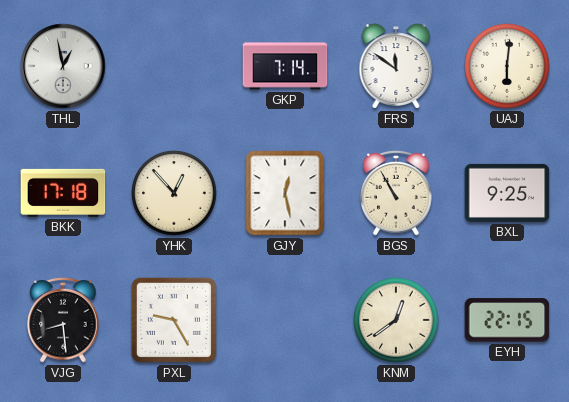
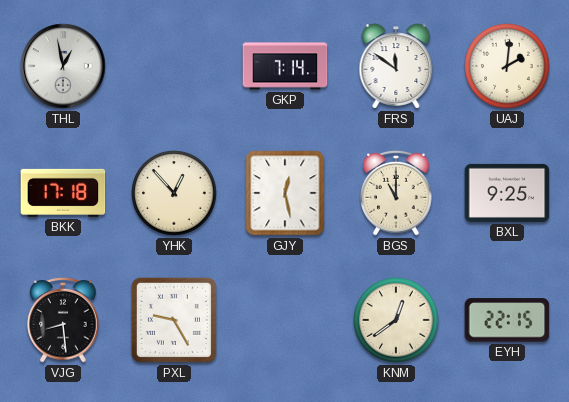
UAJ: 6:01 -> 2:01 (507, 66)
BGS: 10:55 -> 11:00 (396, 193)
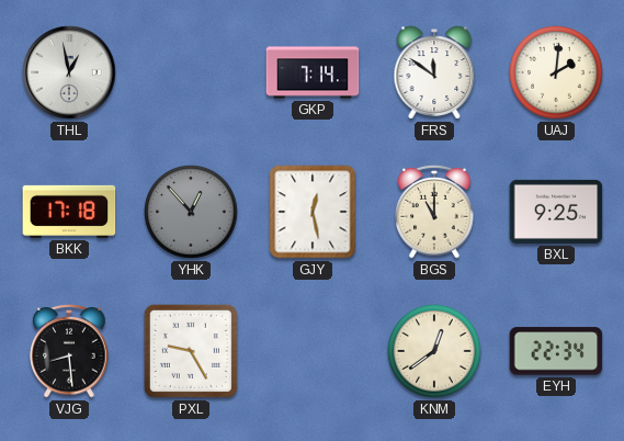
YHK dial: cream -> grey (191, 212)
EYH: 22:15 -> 22:34 (556, 351)
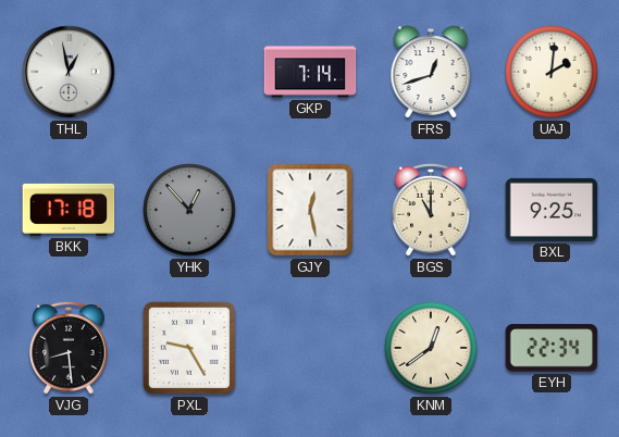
FRS: 11:51 -> 12:42 (431, 72)
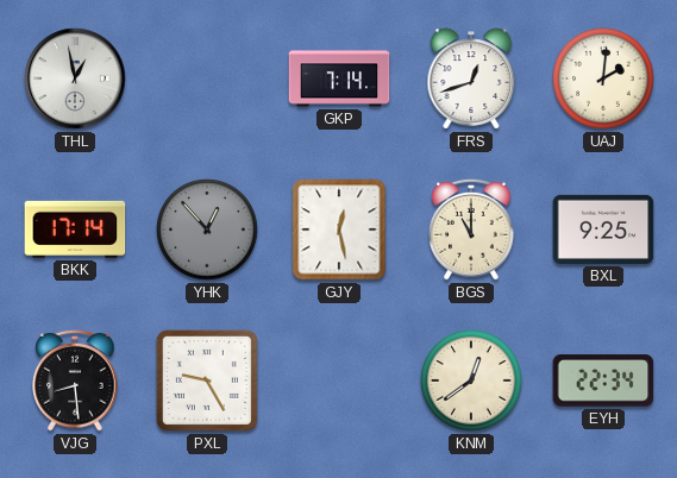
BKK: 17:18 -> 17:14 (75, 229)
